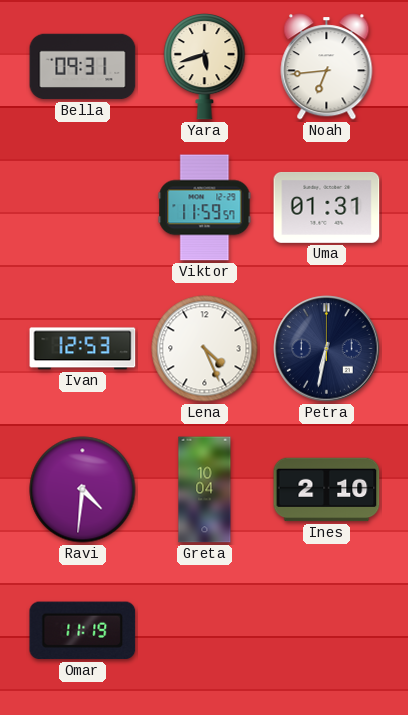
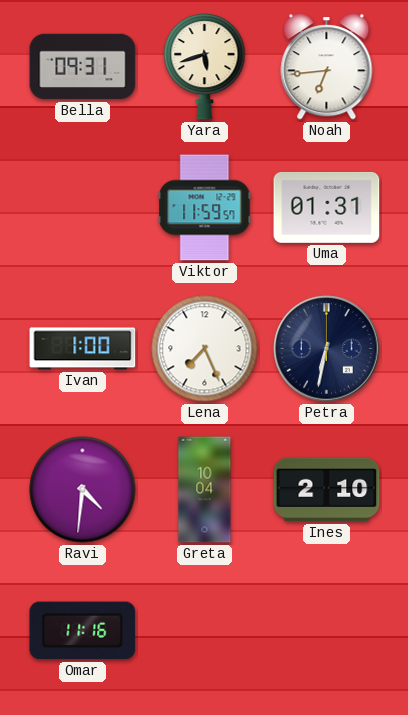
Ivan: 12:53 -> 1:00 (83, 349)
Lena: 4:26 -> 7:26 (205, 349)
Omar: 11:19 -> 11:16 (83, 631)
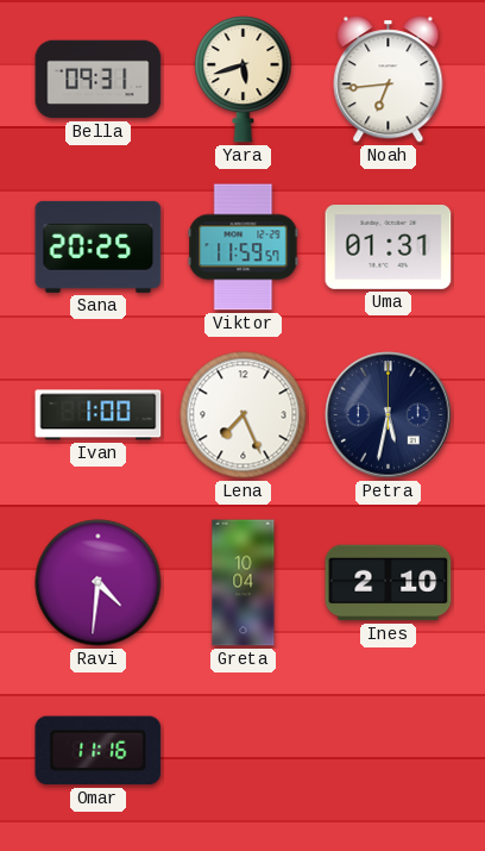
Sana: none -> 20:25 (99, 246)
Petra: 6:32 -> 5:32 (389, 415)
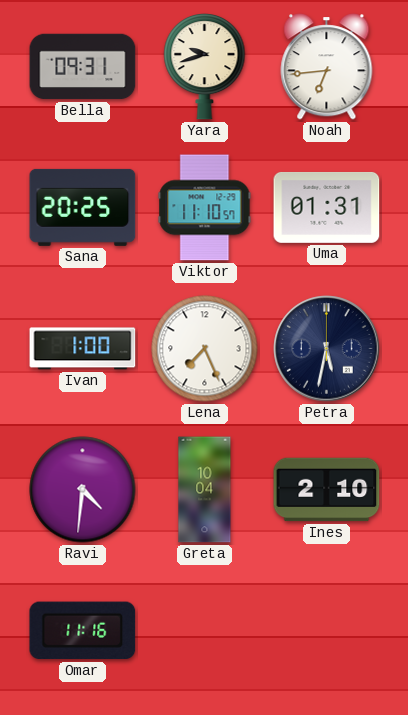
Yara: 5:42 -> 9:42 (205, 67)
Viktor: 11:59 -> 11:10 (205, 208)
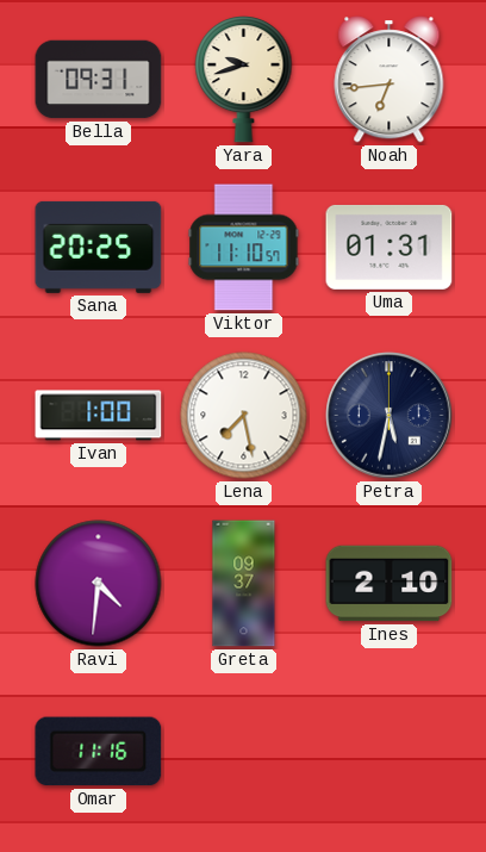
Lena: 7:26 -> 7:28 (244, 416)
Greta: 10:04 -> 09:37 (244, 584)
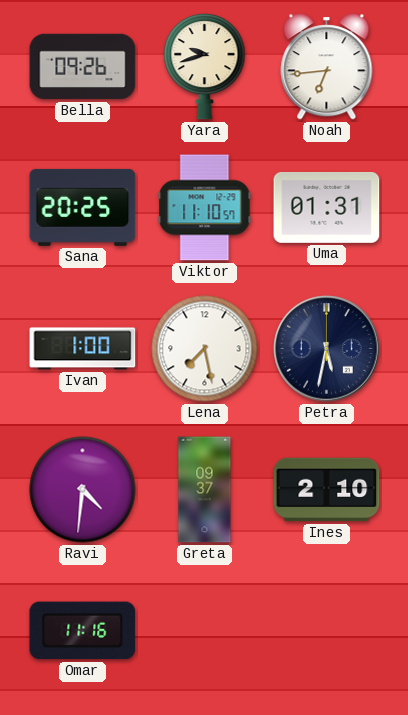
Bella: 09:31 -> 09:26 (83, 67)
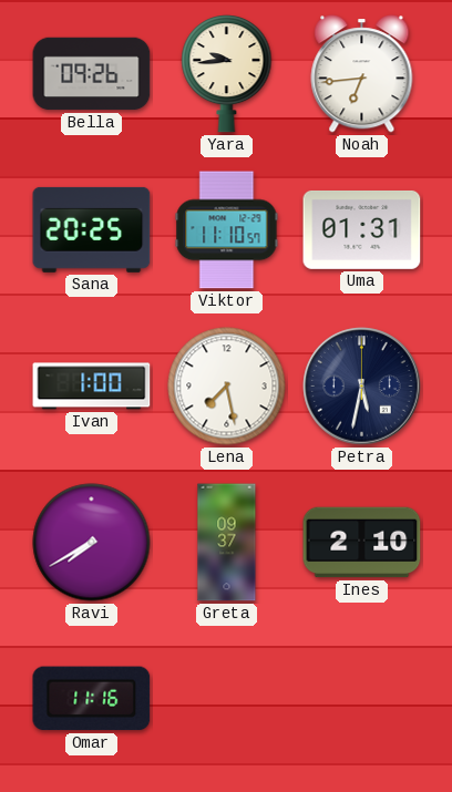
Yara: 9:42 -> 9:44 (227, 74)
Ravi: 4:31 -> 7:40 (92, 543)
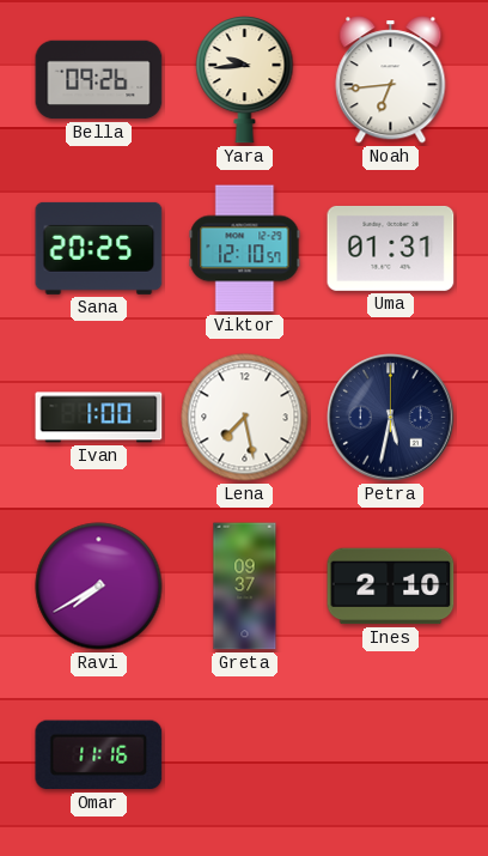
Viktor: 11:10 -> 12:10 (245, 249)
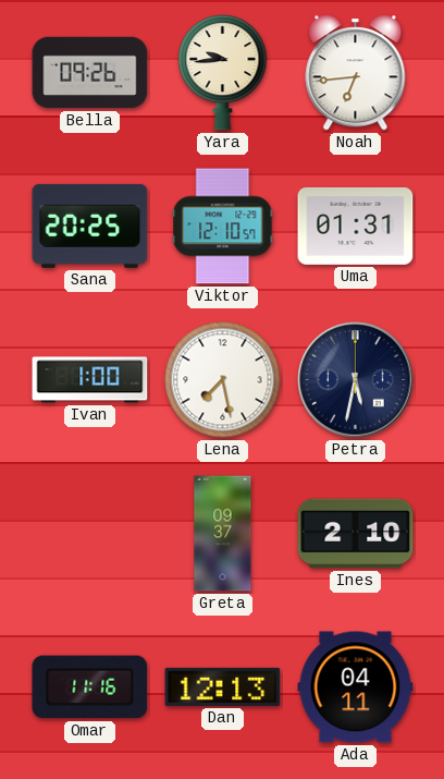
Ravi: 7:40 -> none (99, 587)
Dan: none -> 12:13 (223, 686)
Ada: none -> 04:11 (356, 687)
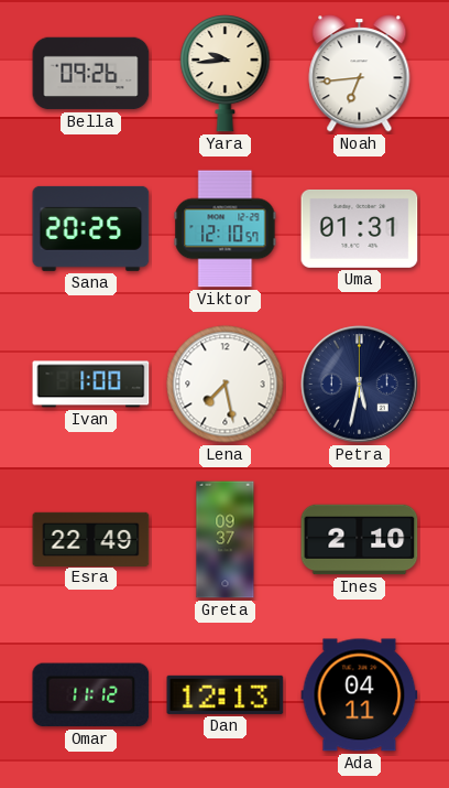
Esra: none -> 22:49 (91, 539)
Omar: 11:16 -> 11:12 (91, 695)
